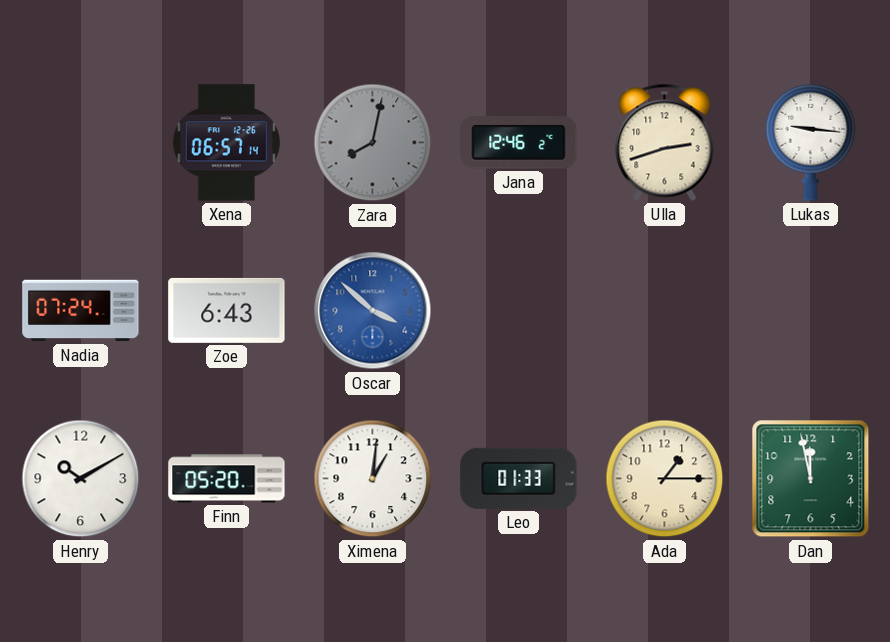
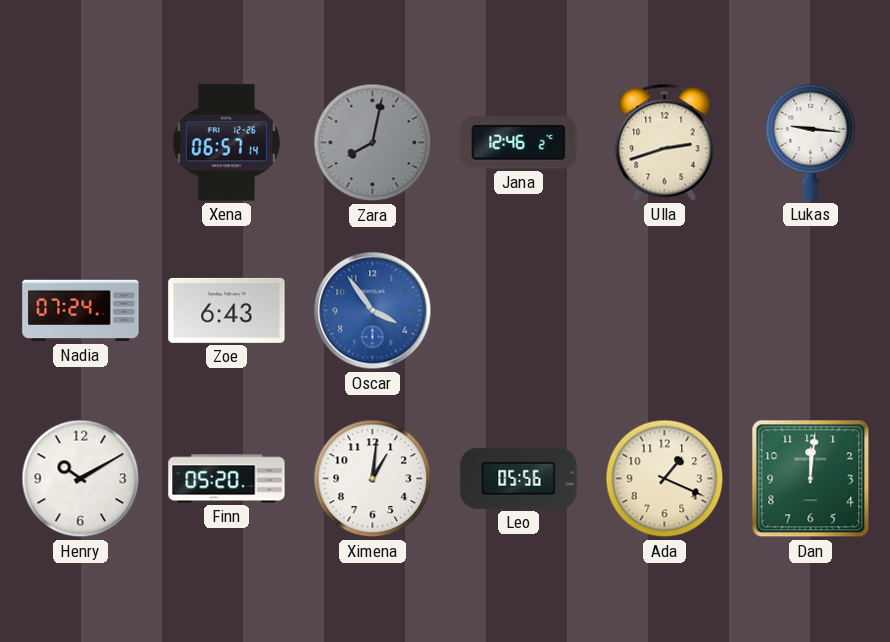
Oscar: 3:52 -> 3:54 (373, 311)
Leo: 01:33 -> 05:56 (519, 478)
Ada: 1:15 -> 1:19 (665, 479)
Dan: 11:58 -> 12:01 (811, 479)
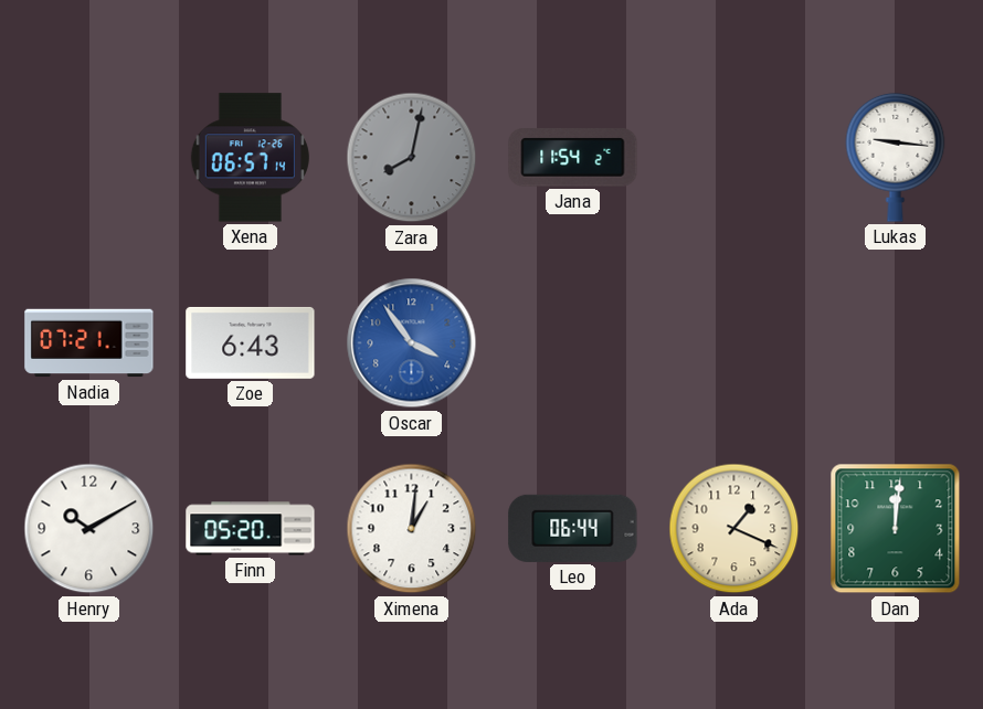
Jana: 12:46 -> 11:54 (573, 158)
Ulla: 2:42 -> none (665, 142)
Nadia: 07:24 -> 07:21 (89, 343)
Leo: 05:56 -> 06:44 (573, 528)
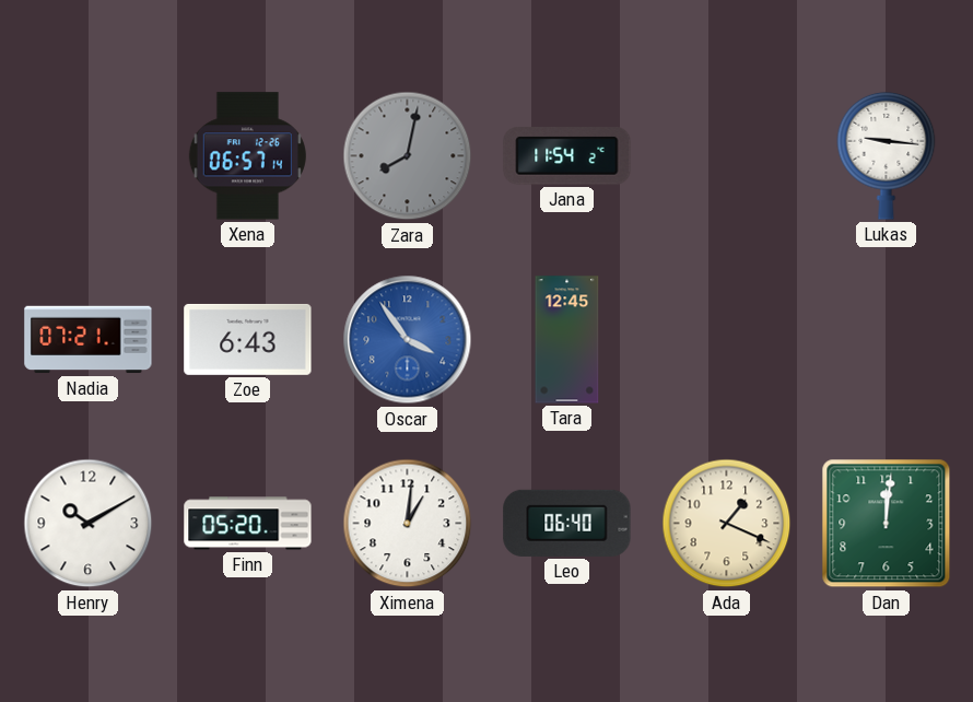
Tara: none -> 12:45 (567, 340)
Leo: 06:44 -> 06:40 (567, 523)
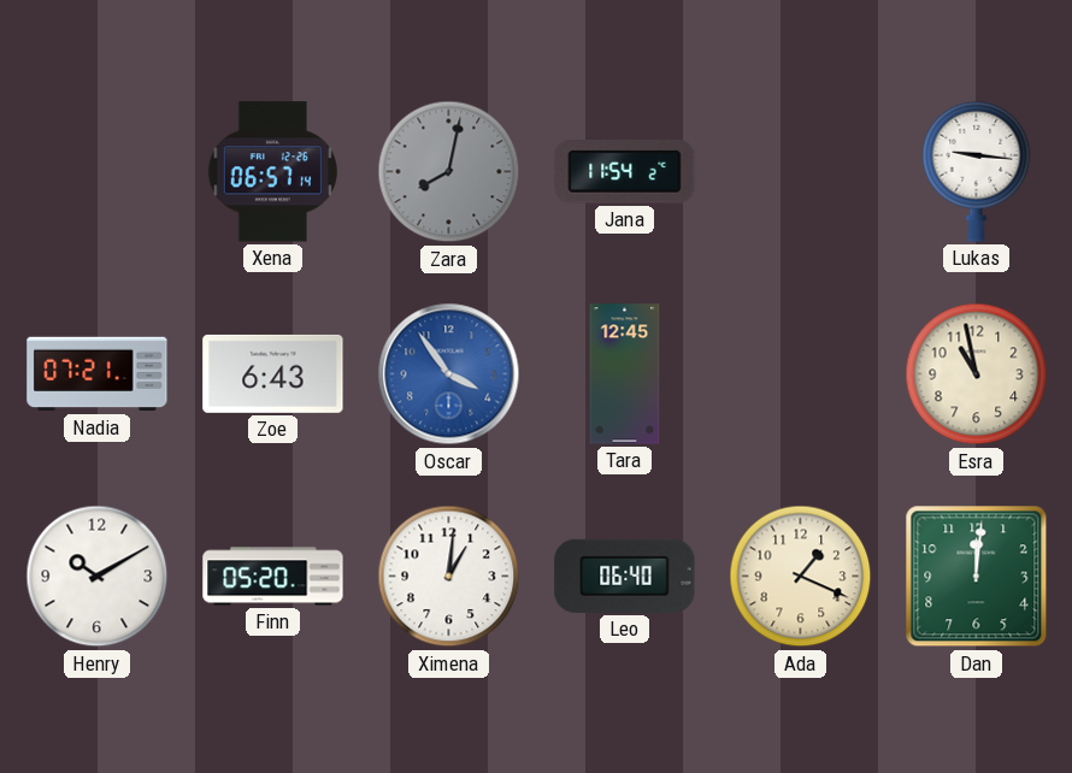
Esra: none -> 10:58 (977, 374)
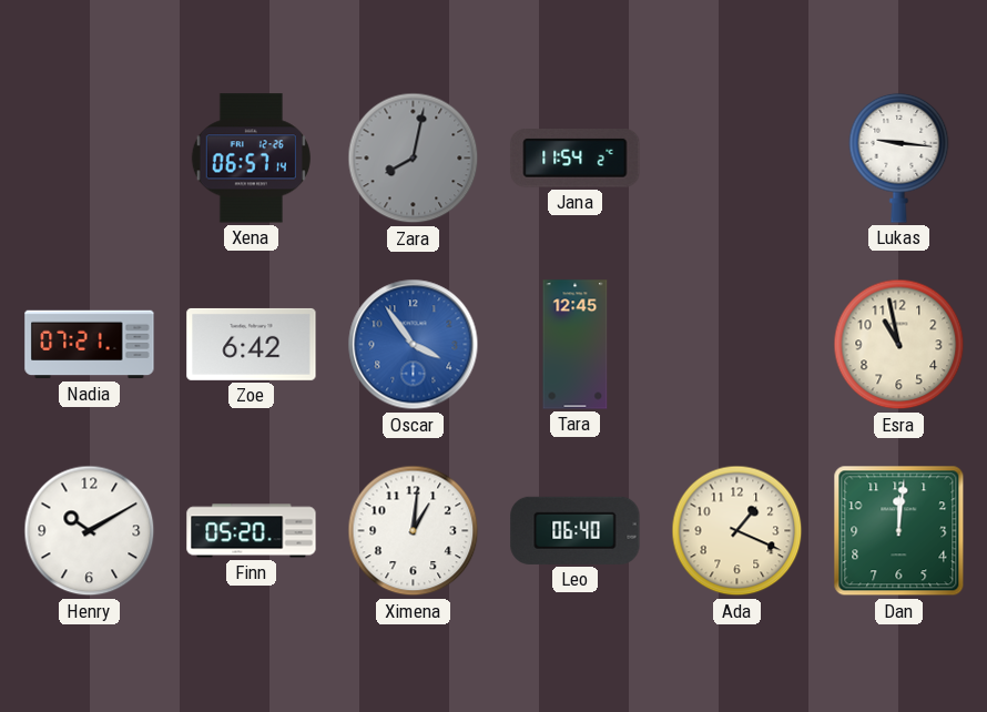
Zoe: 6:43 -> 6:42 (252, 344)
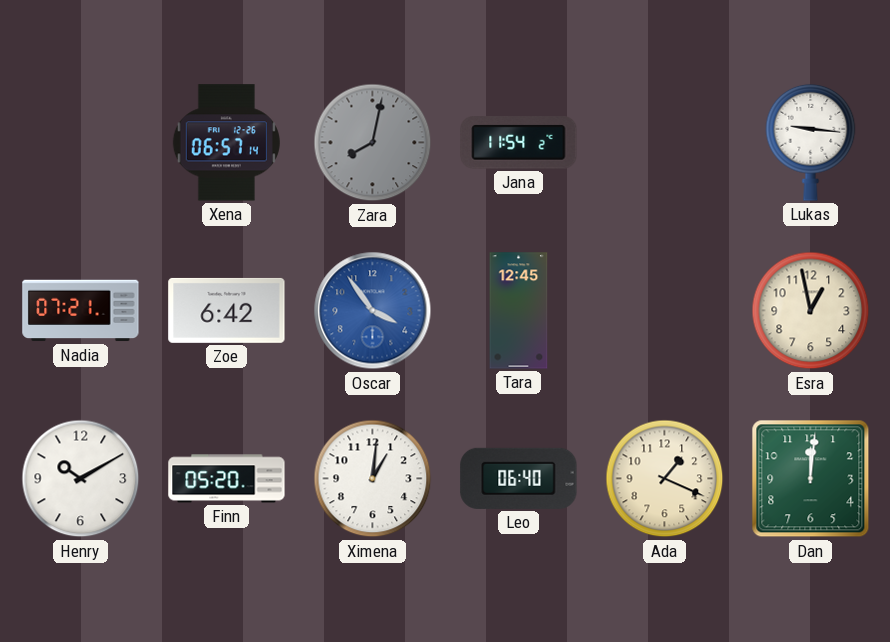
Esra: 10:58 -> 12:58 (811, 311)
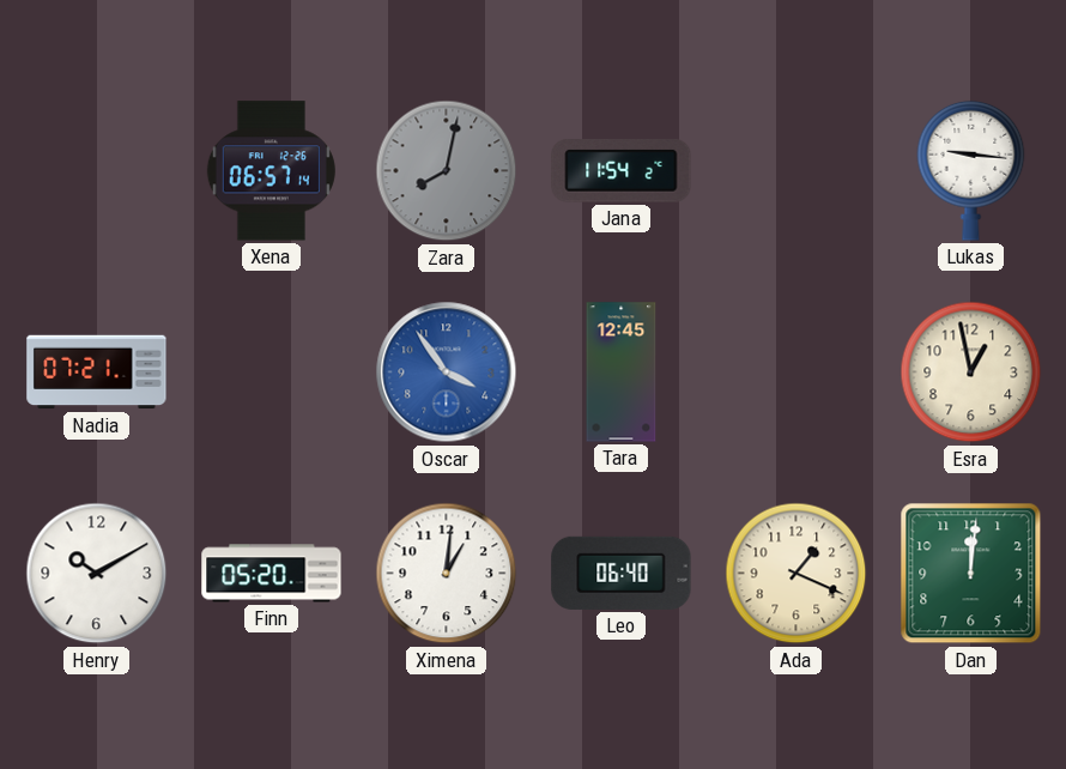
Zoe: 6:42 -> none (227, 310)
